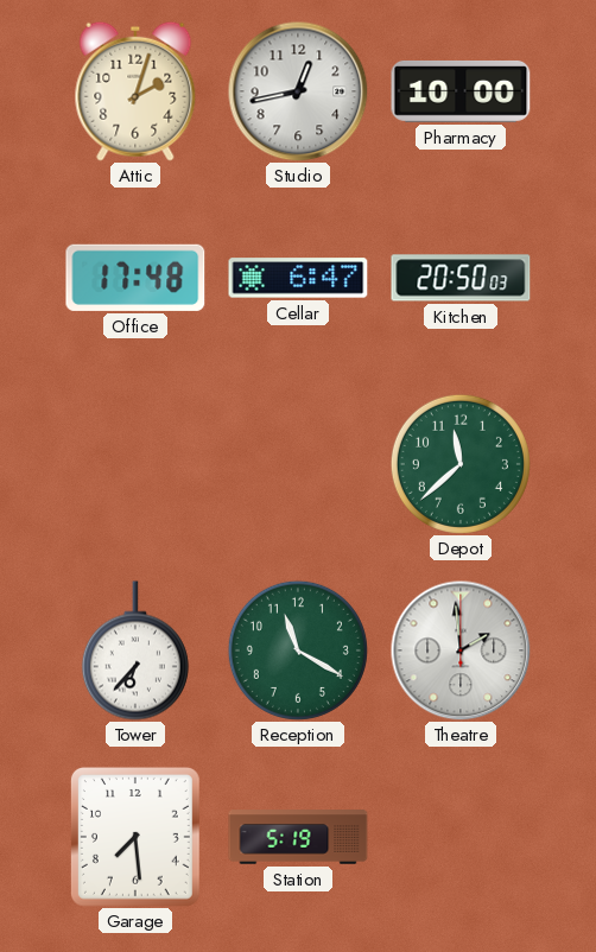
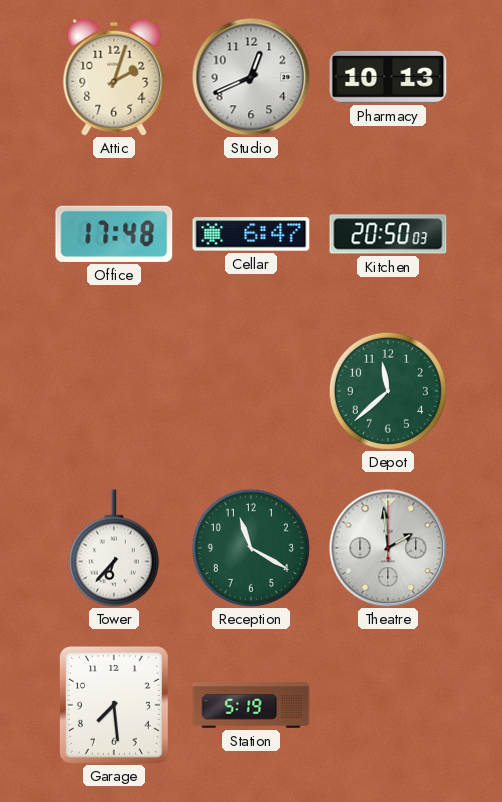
Studio: 12:43 -> 12:41 (251, 77)
Pharmacy: 10:00 -> 10:13 (388, 77)
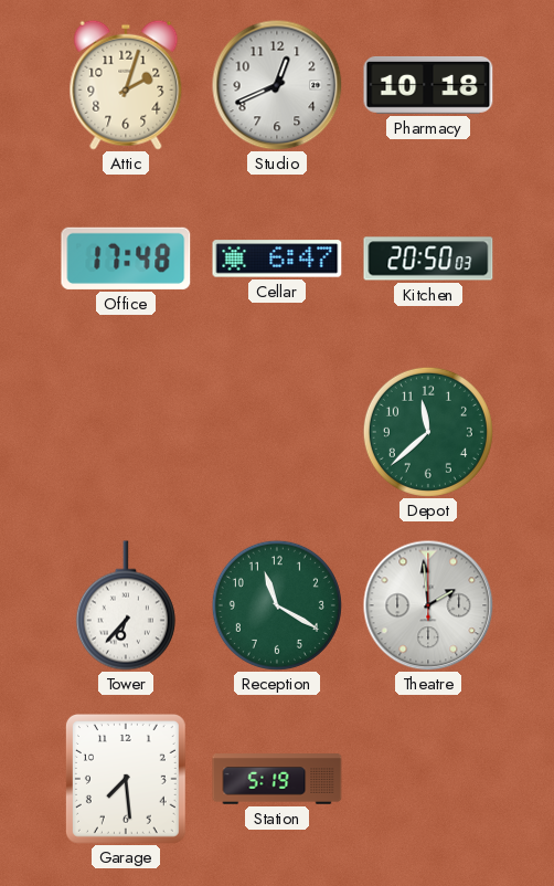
Pharmacy: 10:13 -> 10:18 (428, 85)
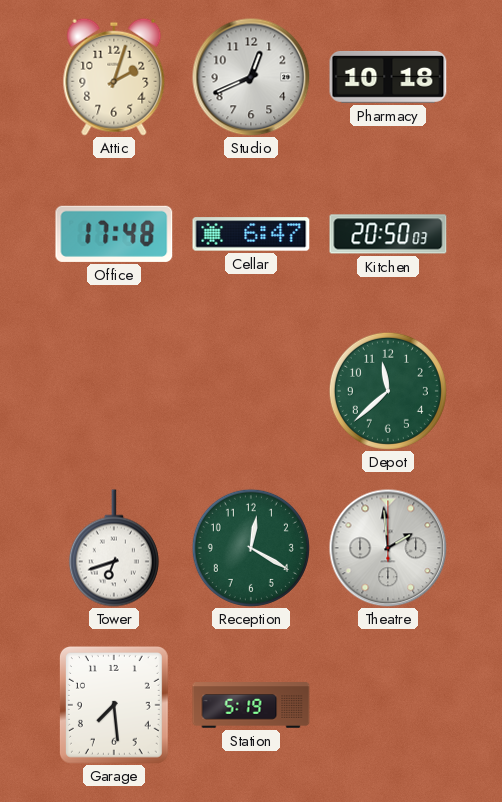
Tower: 6:37 -> 6:42 (114, 548)
Reception: 11:20 -> 12:20 (251, 548)
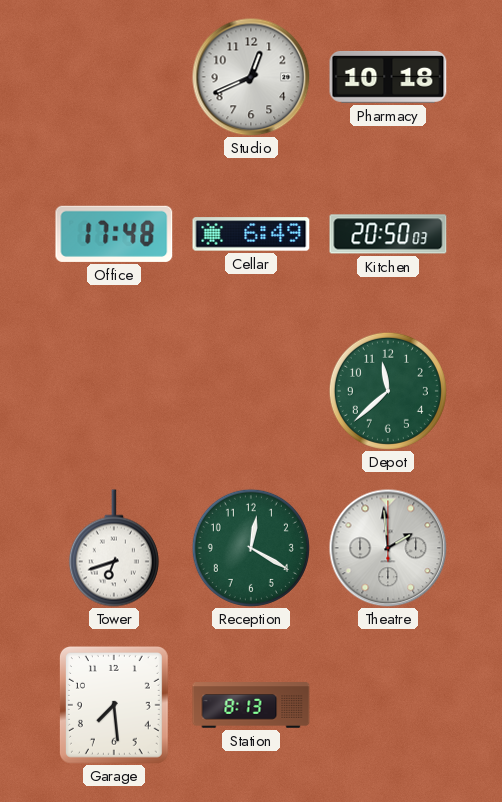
Attic: 2:03 -> none (114, 77)
Cellar: 6:47 -> 6:49 (251, 234)
Station: 5:19 -> 8:13 (251, 705)
